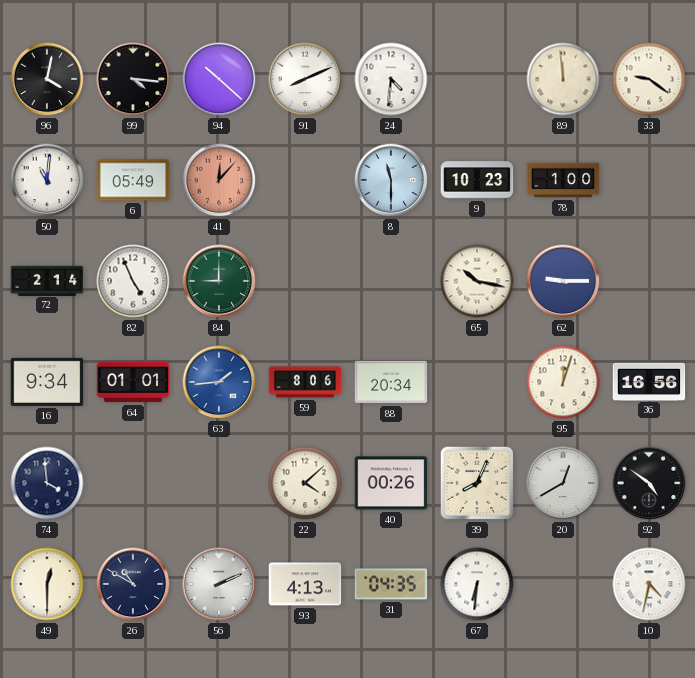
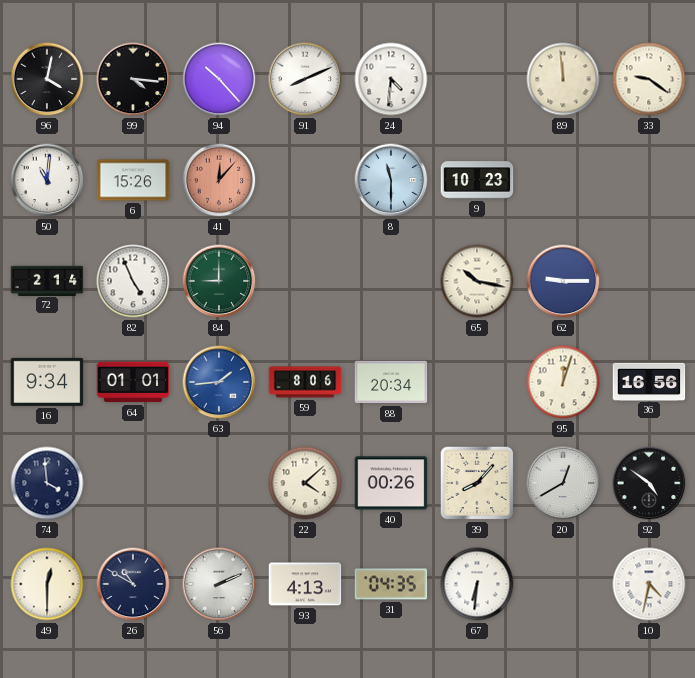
94: 10:22 -> 10:23 (219, 79)
6: 05:49 -> 15:26 (133, 180)
78: 1:00 -> none (563, 180)
39: 8:04 -> 8:07 (477, 483)
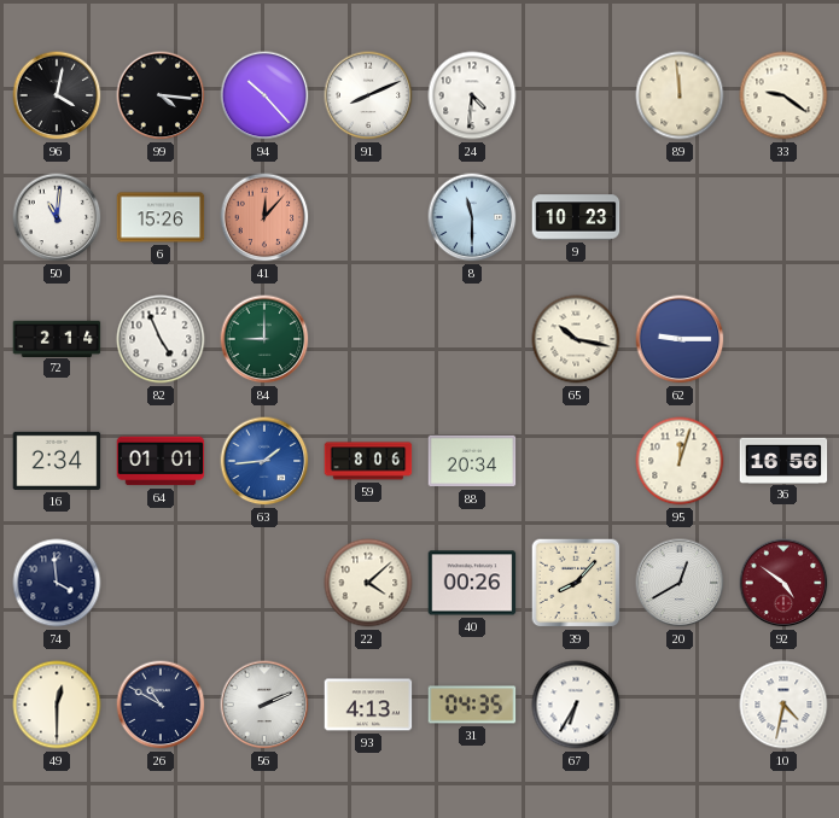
16: 9:34 -> 2:34 (57, 461)
92 dial: black -> burgundy (783, 583)
67: 6:31 -> 6:35 (576, 705)
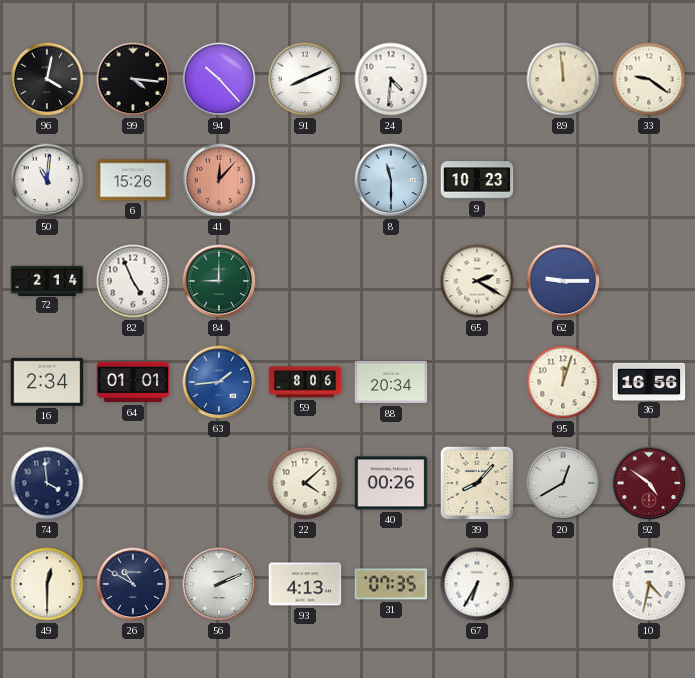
65: 10:17 -> 2:20 (477, 281)
31: 04:35 -> 07:35 (391, 584)
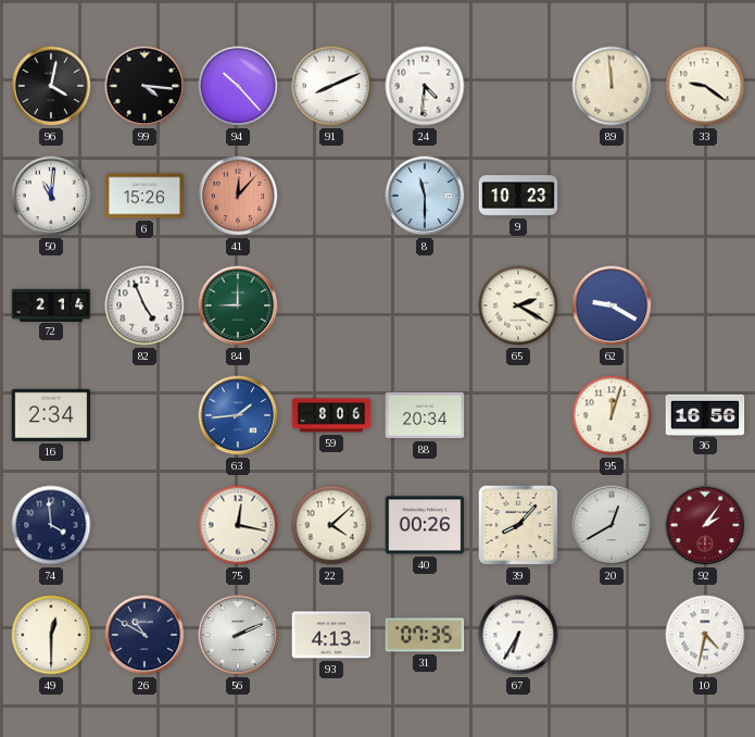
62: 9:15 -> 9:20 (612, 305)
64: 01:01 -> none (133, 382)
75: none -> 12:17 (238, 525)
92: 4:51 -> 2:06 (705, 525)
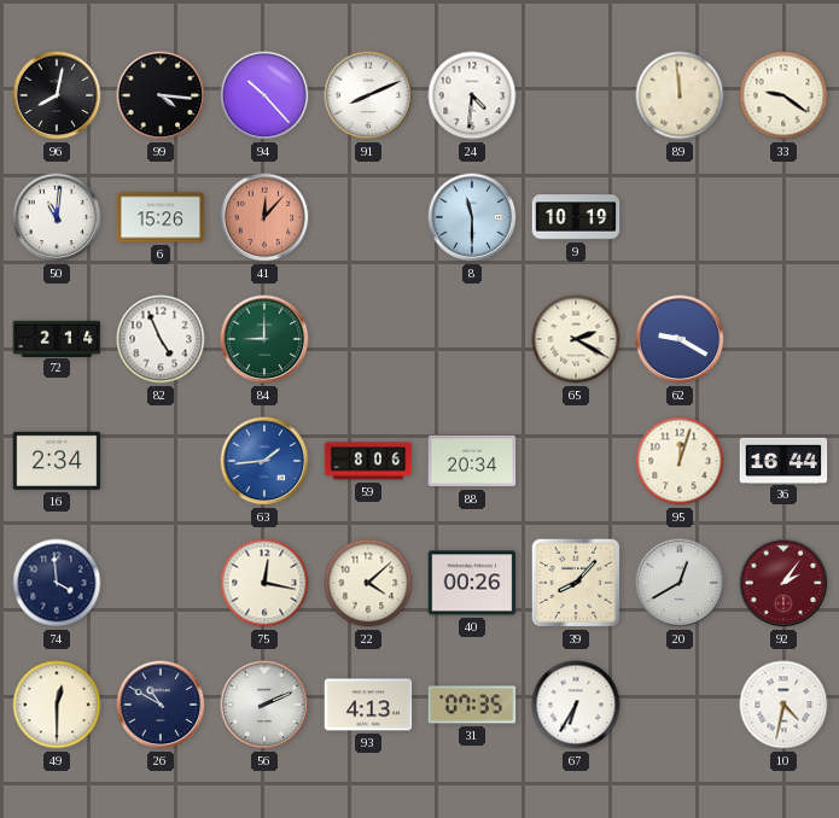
96: 4:02 -> 8:02 (57, 95)
9: 10:23 -> 10:19 (576, 217)
36: 16:56 -> 16:44 (783, 460)
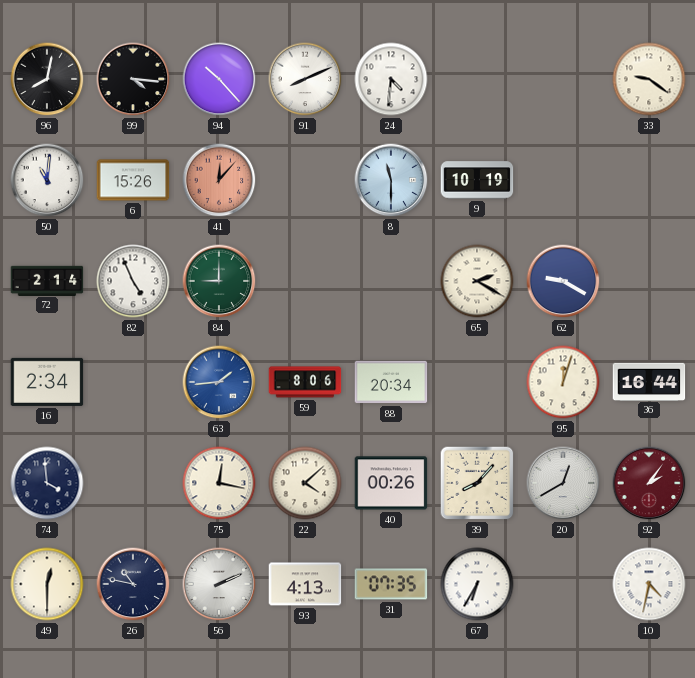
89: 11:59 -> none (680, 95)
26: 10:50 -> 10:47 (133, 584)
